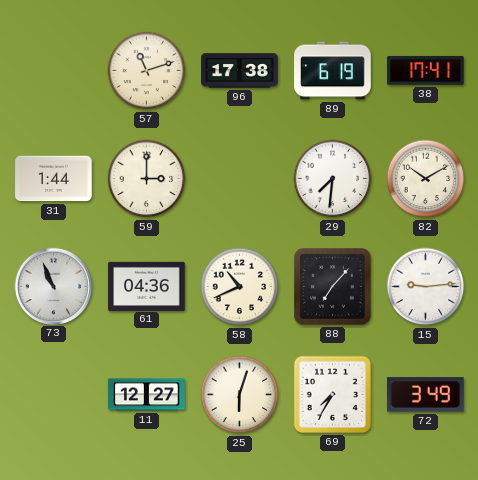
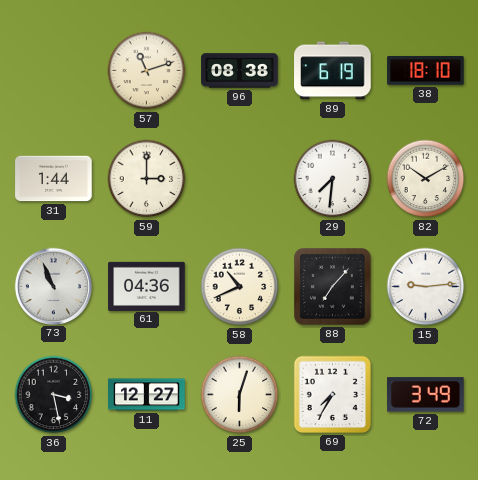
96: 17:38 -> 08:38 (240, 71)
38: 17:41 -> 18:10 (426, 71)
36: none -> 3:28 (54, 395)
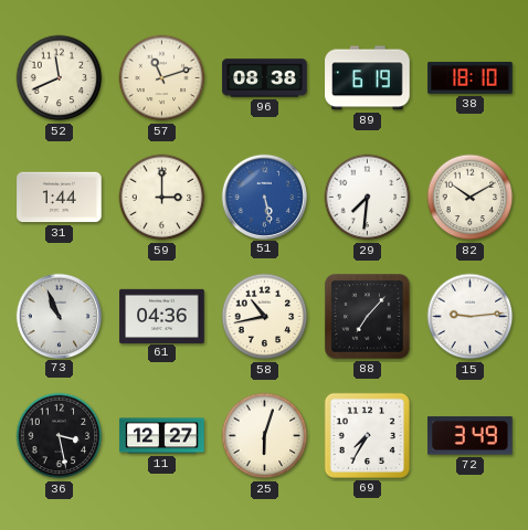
52: none -> 11:41 (60, 78)
51: none -> 5:28 (264, 197)
58: 10:41 -> 10:43 (265, 317)
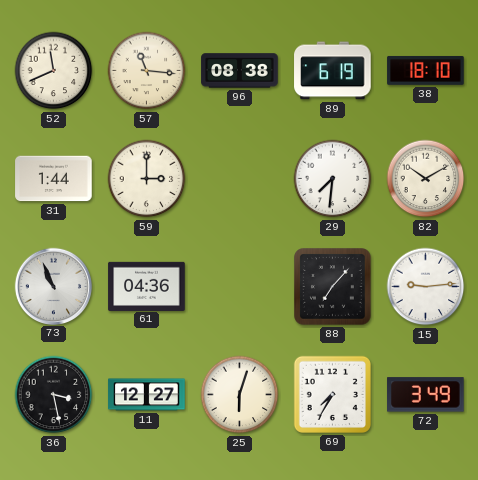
57: 11:12 -> 11:16 (147, 71)
51: 5:28 -> none (264, 197)
58: 10:43 -> none (265, 317)
